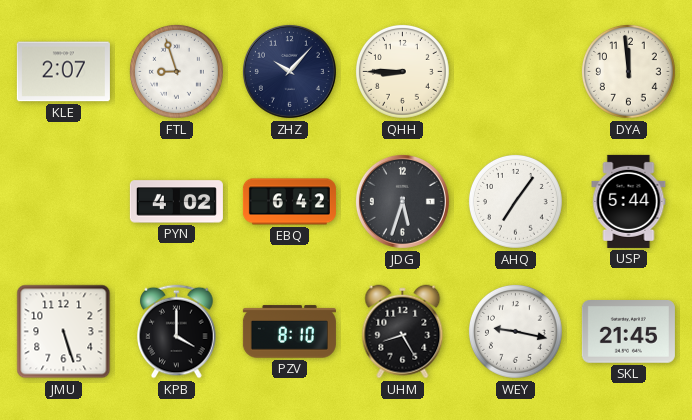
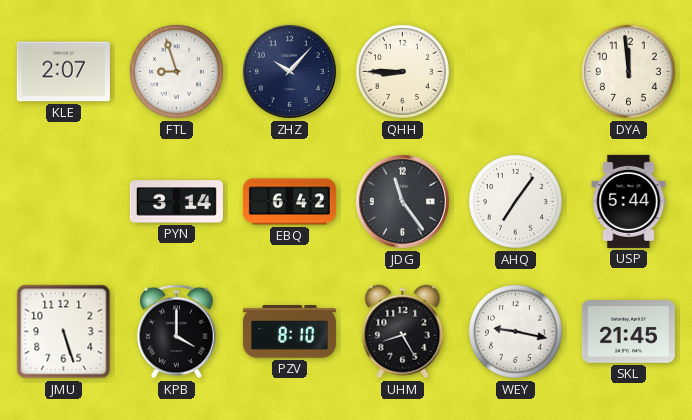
PYN: 4:02 -> 3:14 (176, 202)
JDG: 5:33 -> 11:24 (402, 201)
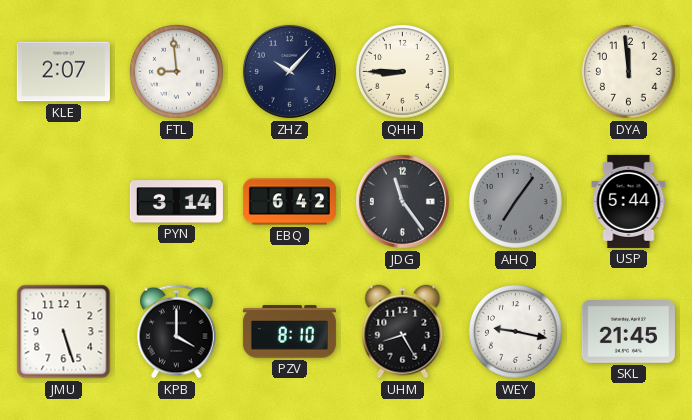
FTL: 8:57 -> 8:59 (176, 71)
AHQ dial: white -> grey (515, 201)
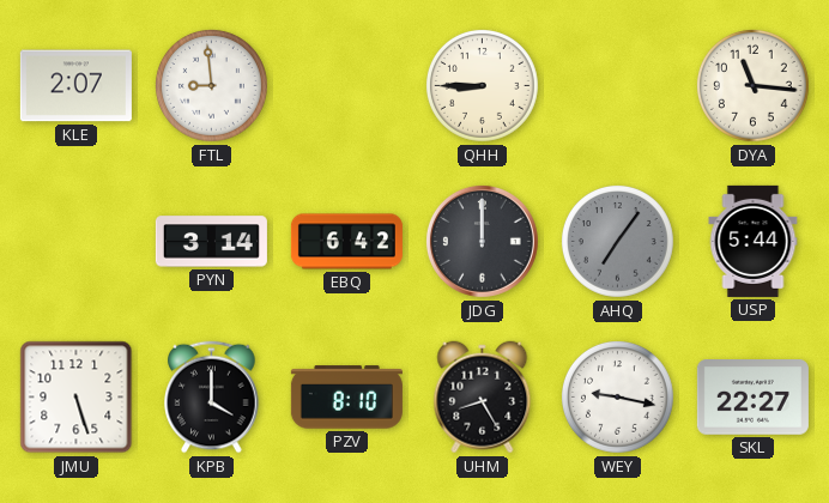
ZHZ: 10:07 -> none (289, 71)
DYA: 11:59 -> 11:16 (752, 85)
JDG: 11:24 -> 12:00 (482, 241)
SKL: 21:45 -> 22:27 (752, 398)
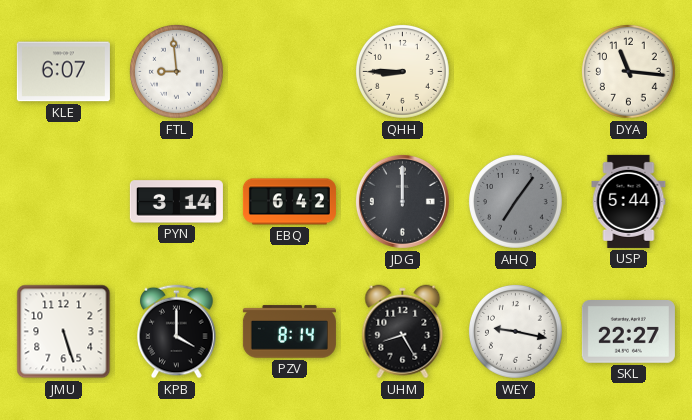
KLE: 2:07 -> 6:07 (63, 72)
PZV: 8:10 -> 8:14 (289, 332)
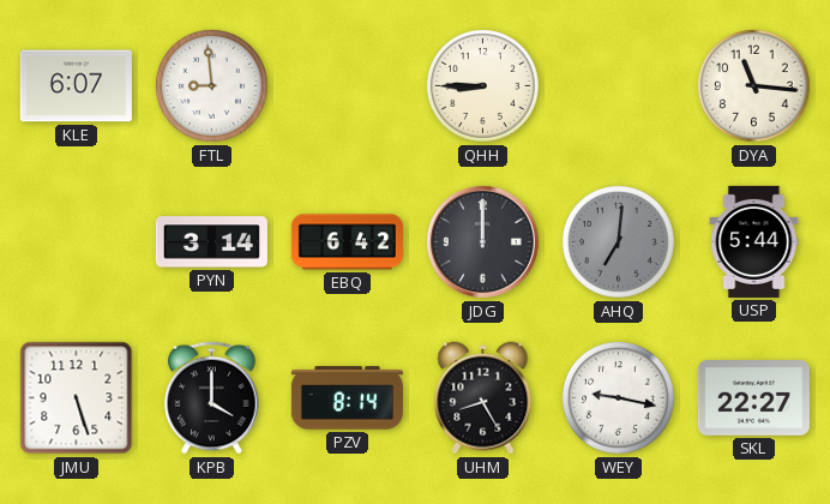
AHQ: 7:06 -> 7:01 (618, 241)
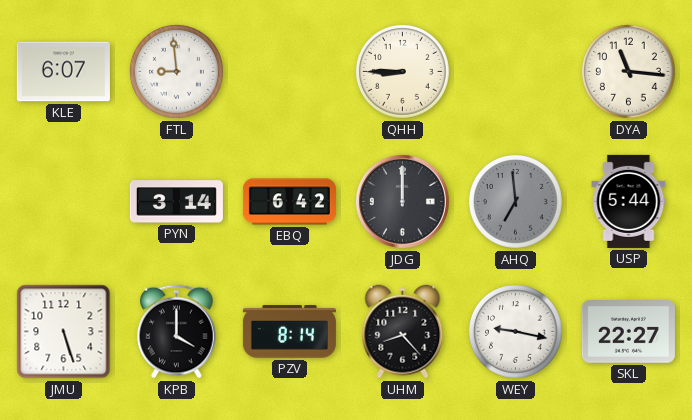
AHQ: 7:01 -> 6:59 (515, 201)
UHM: 8:25 -> 8:23 (403, 332)
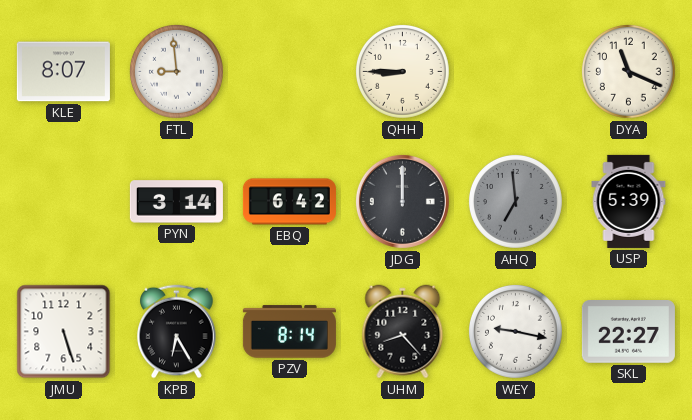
KLE: 6:07 -> 8:07 (63, 72)
DYA: 11:16 -> 11:19 (628, 71)
USP: 5:44 -> 5:39 (629, 201)
KPB: 4:00 -> 6:25 (177, 332)
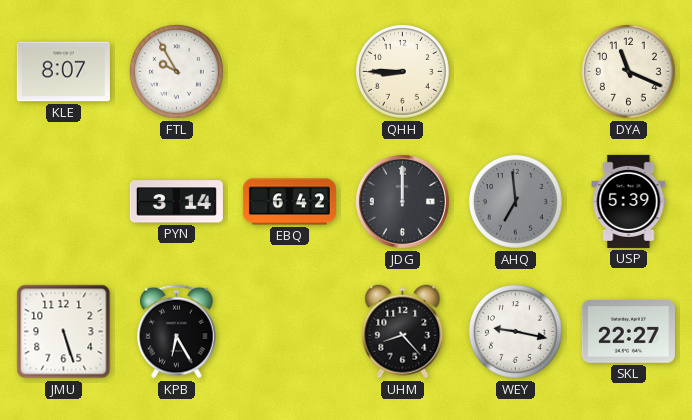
FTL: 8:59 -> 9:55 (176, 71)
PZV: 8:14 -> none (289, 332)
